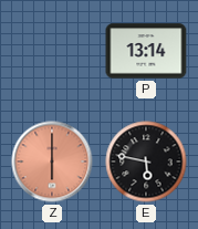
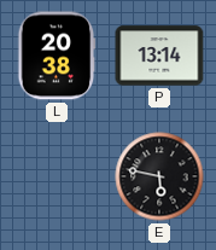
L: none -> 20:38 (57, 56)
Z: 6:00 -> none (52, 162)
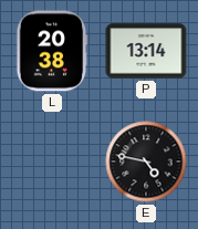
E: 5:47 -> 4:47 (146, 162)
